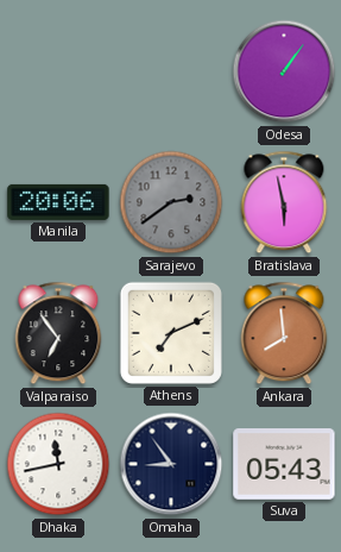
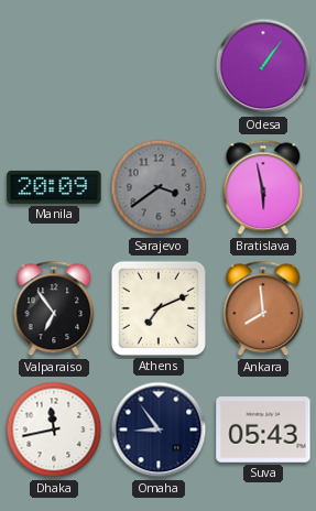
Manila: 20:06 -> 20:09 (54, 187)
Sarajevo: 2:39 -> 3:39 (159, 187)
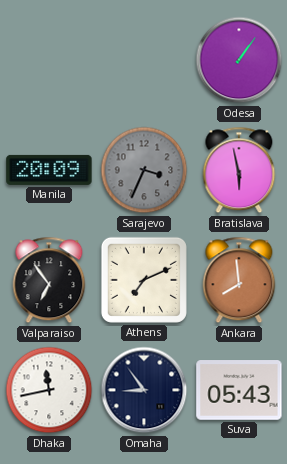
Sarajevo: 3:39 -> 3:34 (144, 170)
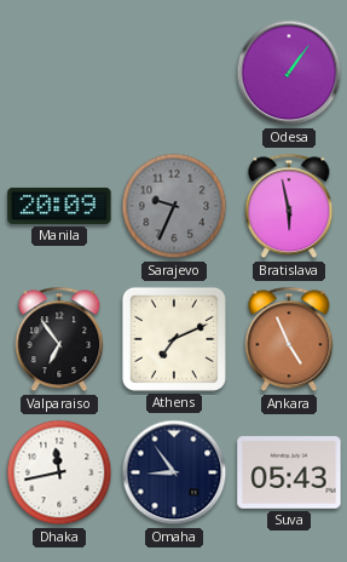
Sarajevo: 3:34 -> 9:34 (174, 206)
Ankara: 7:59 -> 4:56 (289, 339)
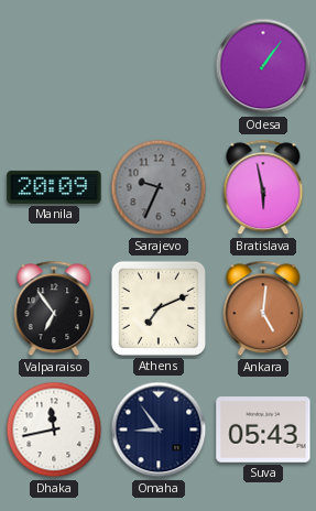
Ankara: 4:56 -> 5:01 (263, 308)
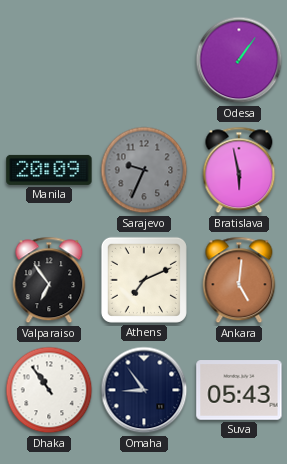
Dhaka: 11:43 -> 10:54 (49, 390)
